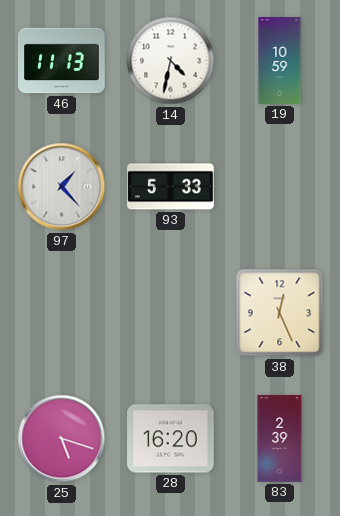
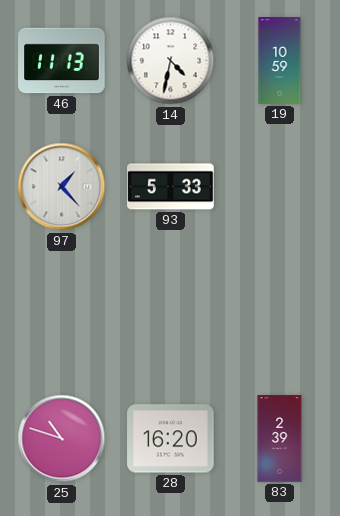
38: 12:26 -> none (280, 313)
25: 5:18 -> 10:48 (62, 439)
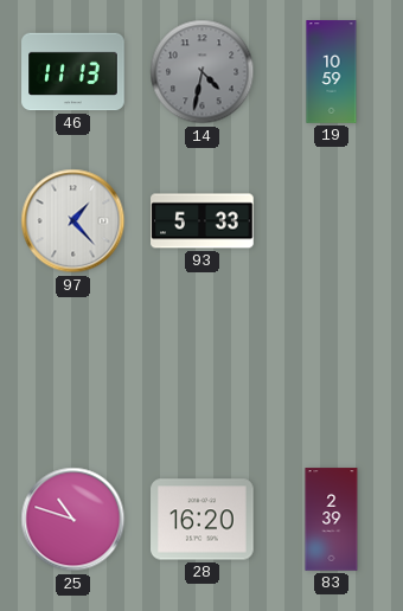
14 dial: white -> grey (203, 72)
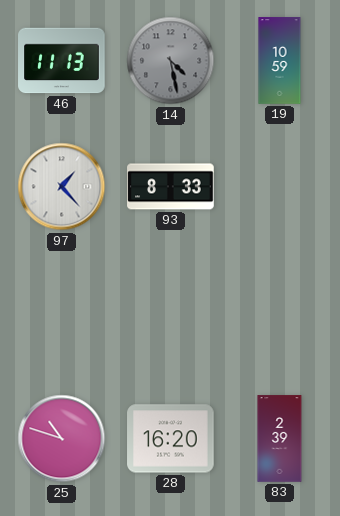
14: 4:32 -> 4:28 (171, 61)
93: 5:33 -> 8:33 (171, 187)
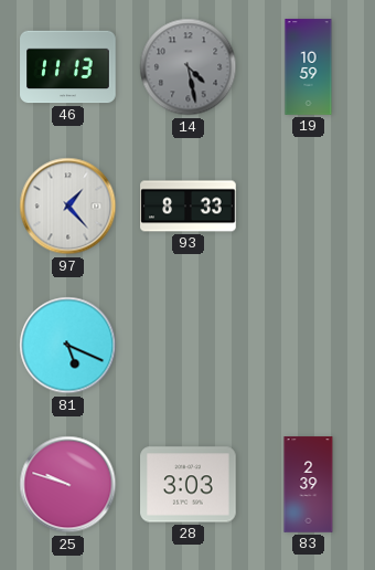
81: none -> 5:19 (68, 346)
25: 10:48 -> 9:48 (68, 485)
28: 16:20 -> 3:03 (189, 485)
